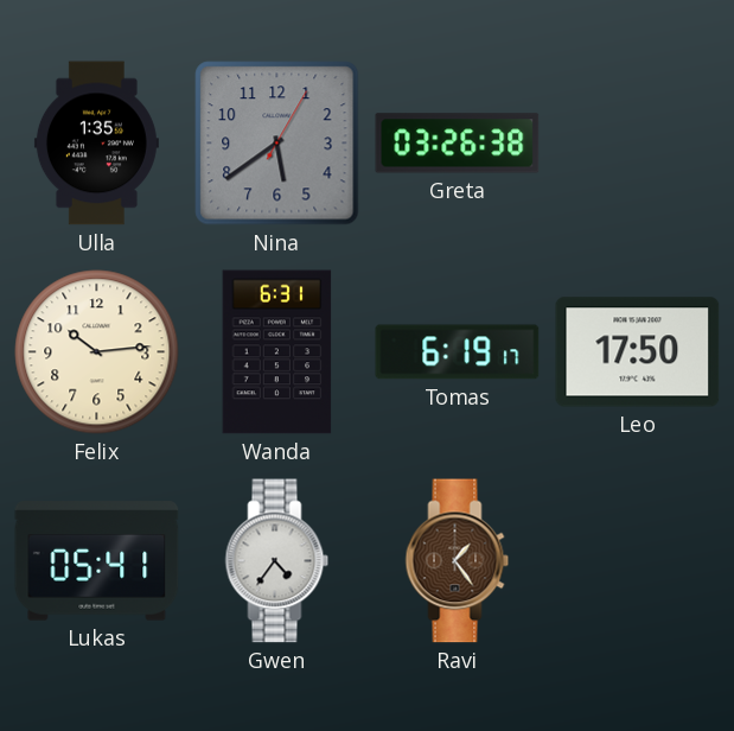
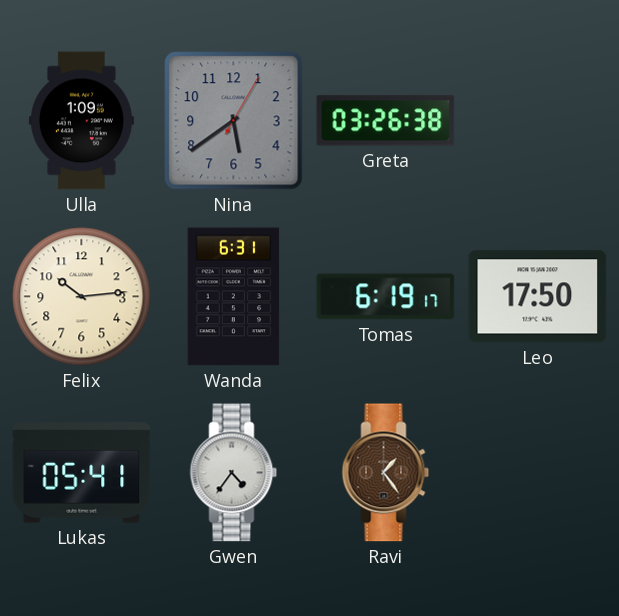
Ulla: 1:35 -> 1:09 (81, 121)
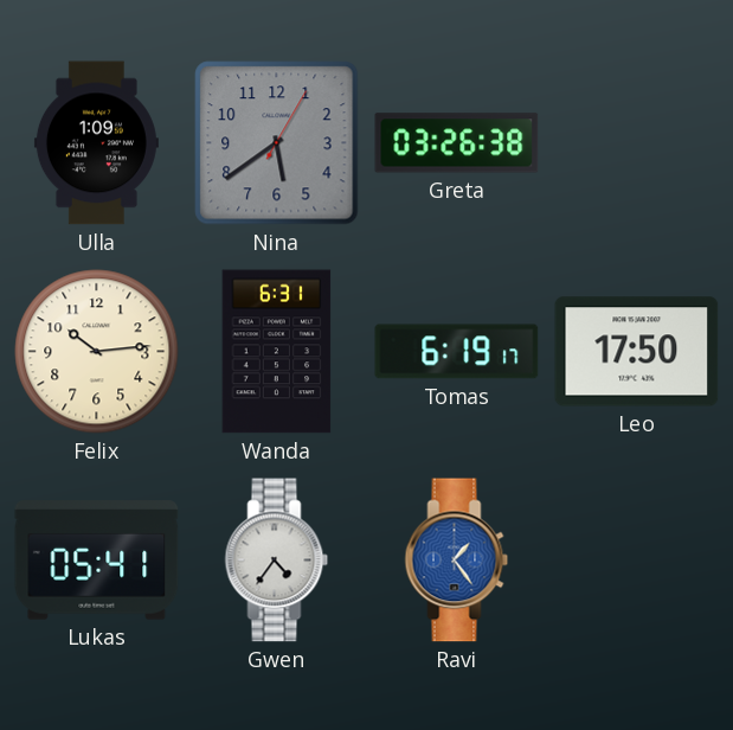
Ravi dial: brown -> blue (457, 561)
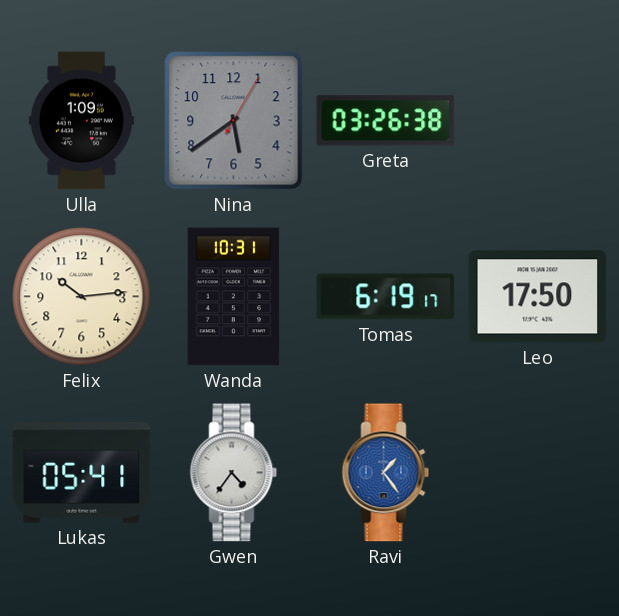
Wanda: 6:31 -> 10:31 (234, 297)
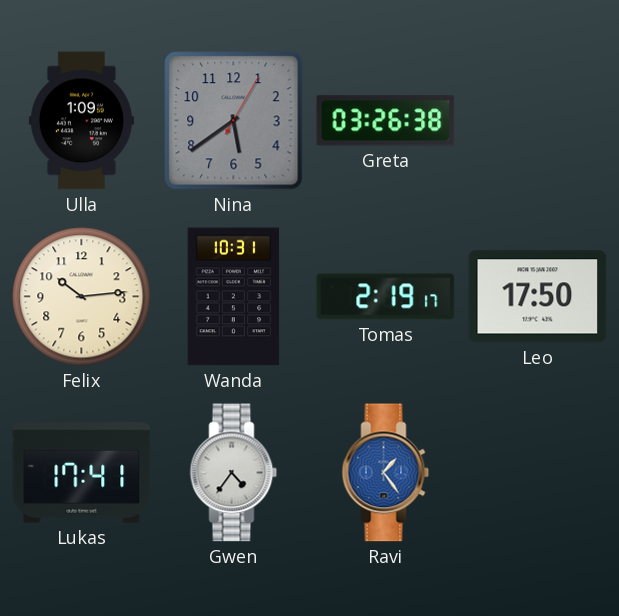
Tomas: 6:19 -> 2:19 (386, 297)
Lukas: 05:41 -> 17:41 (82, 473)
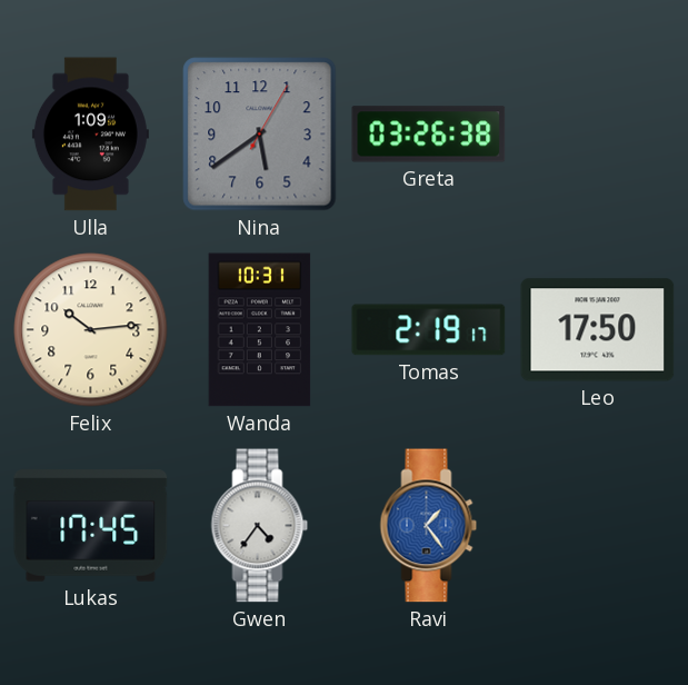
Lukas: 17:41 -> 17:45 (91, 526)
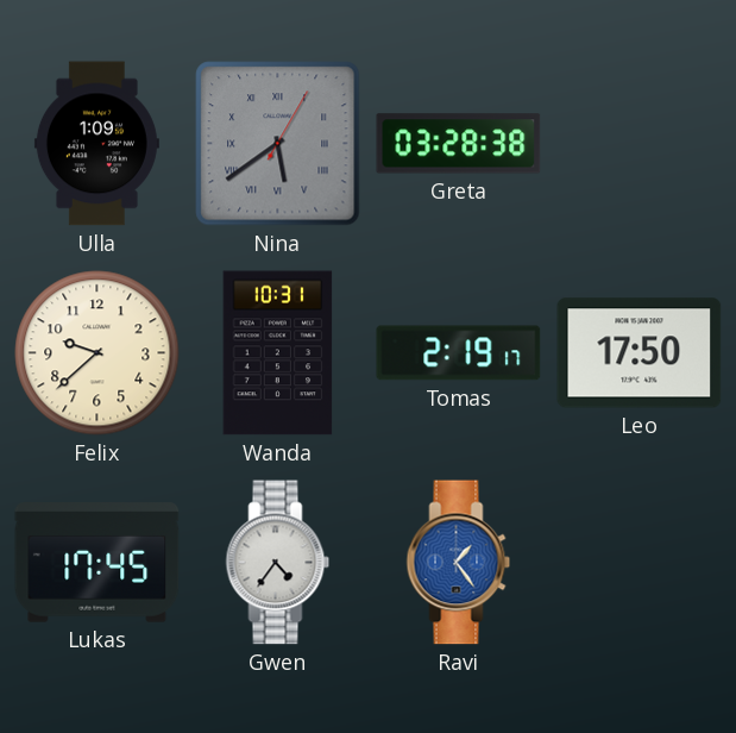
Nina numerals: Arabic -> Roman (278, 144)
Greta: 03:26 -> 03:28 (459, 144)
Felix: 10:14 -> 9:38 (97, 353)
